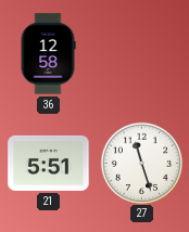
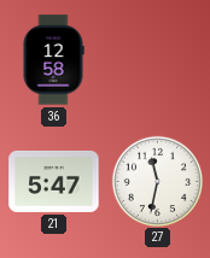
21: 5:51 -> 5:47 (54, 181)
27: 11:27 -> 11:32 (157, 181)
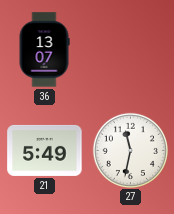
36: 12:58 -> 13:07 (44, 50)
21: 5:47 -> 5:49 (45, 150)
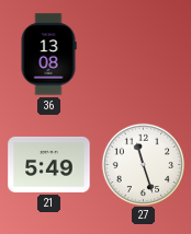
36: 13:07 -> 13:08 (48, 55)
27: 11:32 -> 11:27 (143, 164)
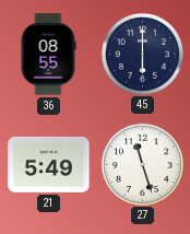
36: 13:08 -> 08:55 (48, 55)
45: none -> 6:00 (142, 54)
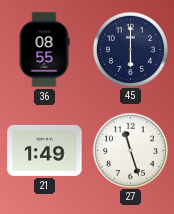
21: 5:49 -> 1:49 (45, 150)
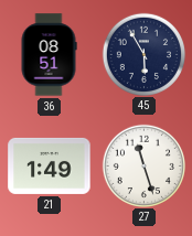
36: 08:55 -> 08:51 (49, 55)
45: 6:00 -> 5:55 (143, 54)
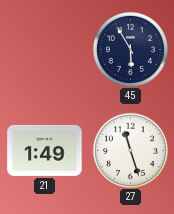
36: 08:51 -> none (49, 55)
